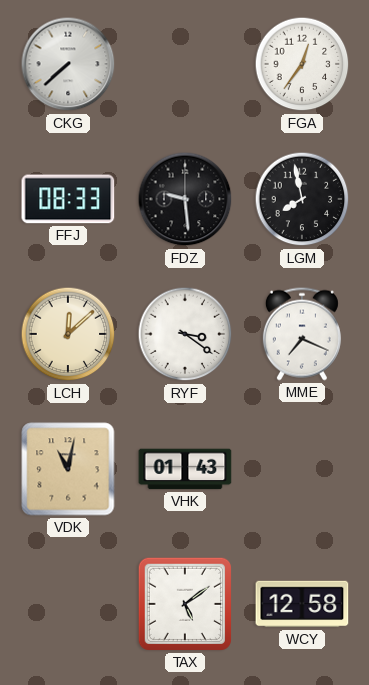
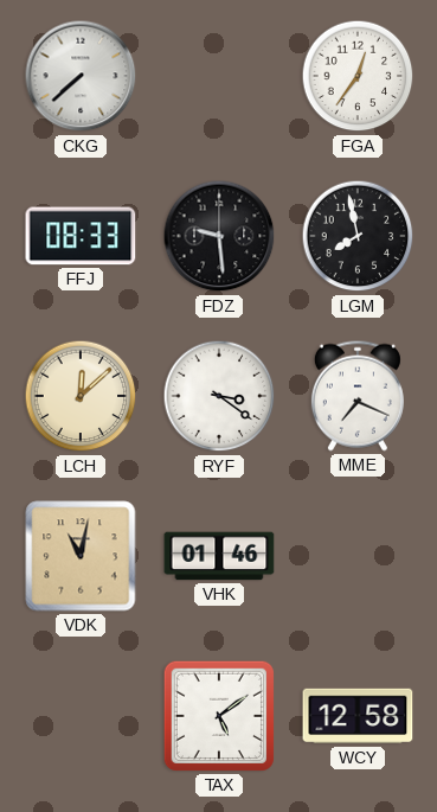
VHK: 01:43 -> 01:46 (219, 556)
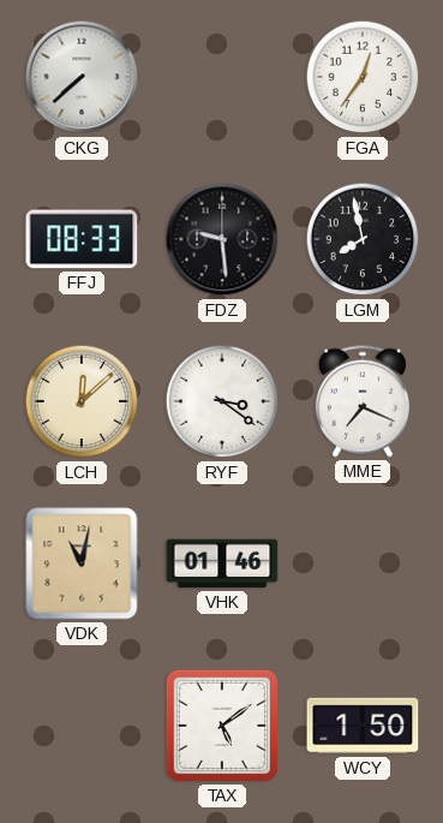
WCY: 12:58 -> 1:50 (363, 726)
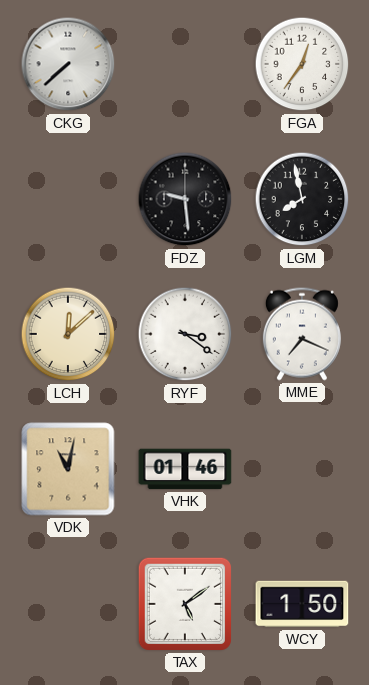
FFJ: 08:33 -> none (82, 239)
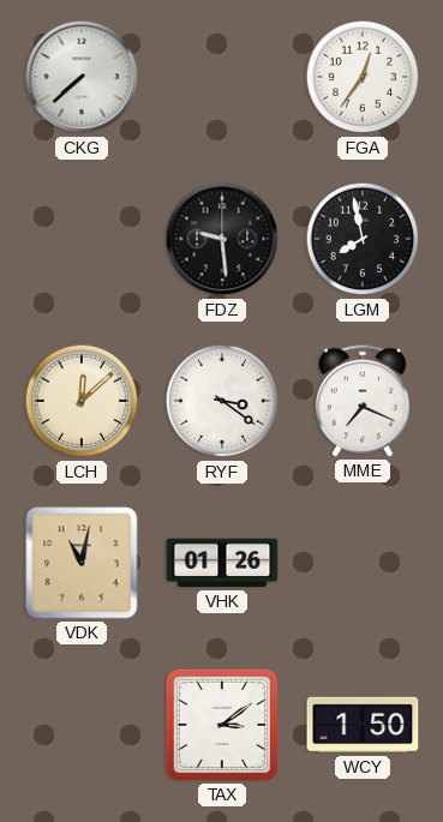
VHK: 01:46 -> 01:26 (222, 563)
TAX: 5:09 -> 3:09 (222, 725)
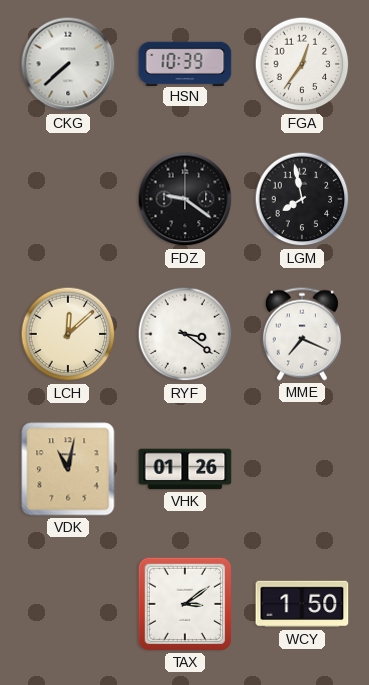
HSN: none -> 10:39 (185, 63)
FDZ: 9:29 -> 9:21 (185, 199)
